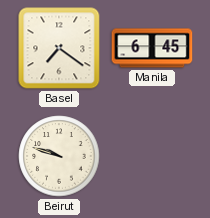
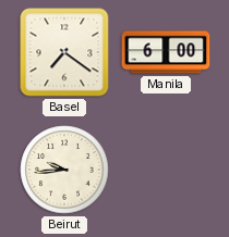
Manila: 6:45 -> 6:00 (166, 52)
Beirut: 9:48 -> 9:44 (64, 170)
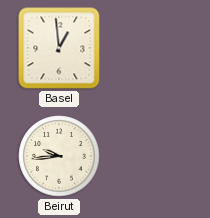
Basel: 7:21 -> 12:59 (59, 48)
Manila: 6:00 -> none (166, 52)
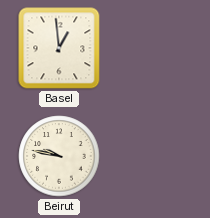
Beirut: 9:44 -> 9:47 (59, 156)
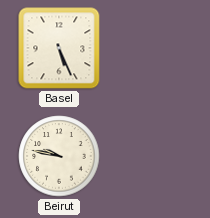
Basel: 12:59 -> 5:26 (59, 48)
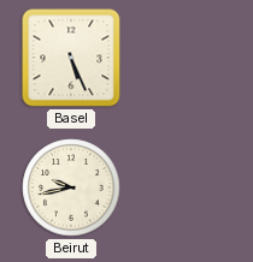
Beirut: 9:47 -> 9:43 (71, 187)
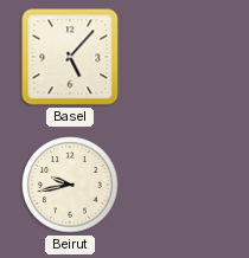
Basel: 5:26 -> 5:07 (70, 57)
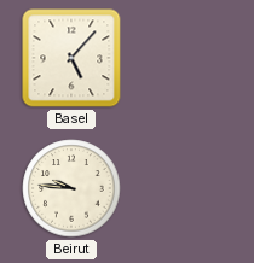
Beirut: 9:43 -> 9:46 (71, 188)
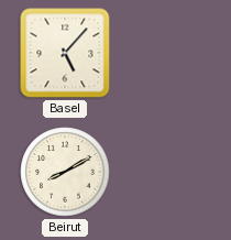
Beirut: 9:46 -> 8:10 (65, 172)
